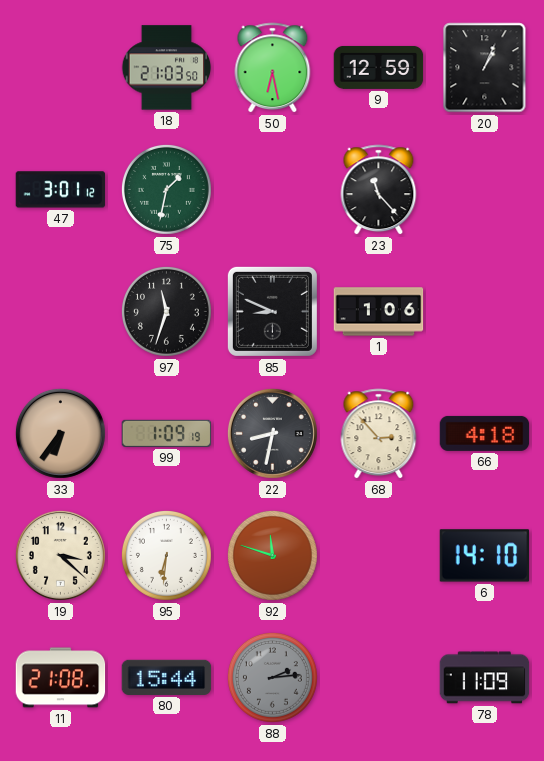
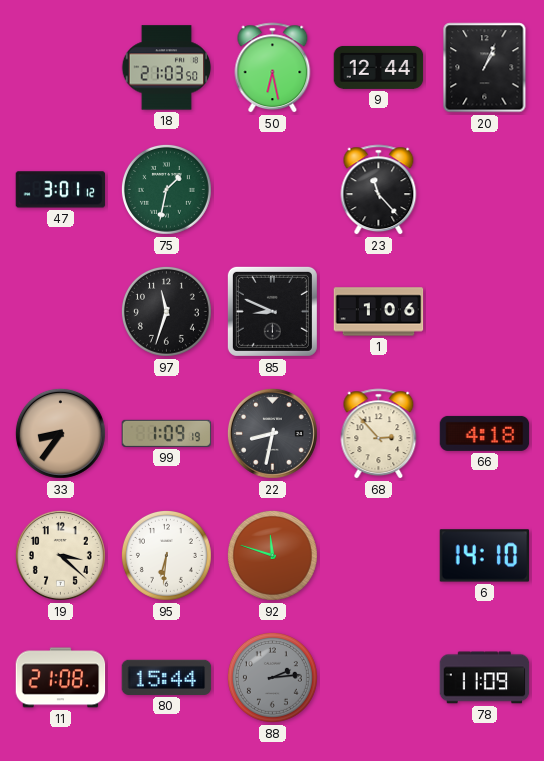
9: 12:59 -> 12:44 (379, 67)
33: 6:36 -> 8:36 (60, 433)
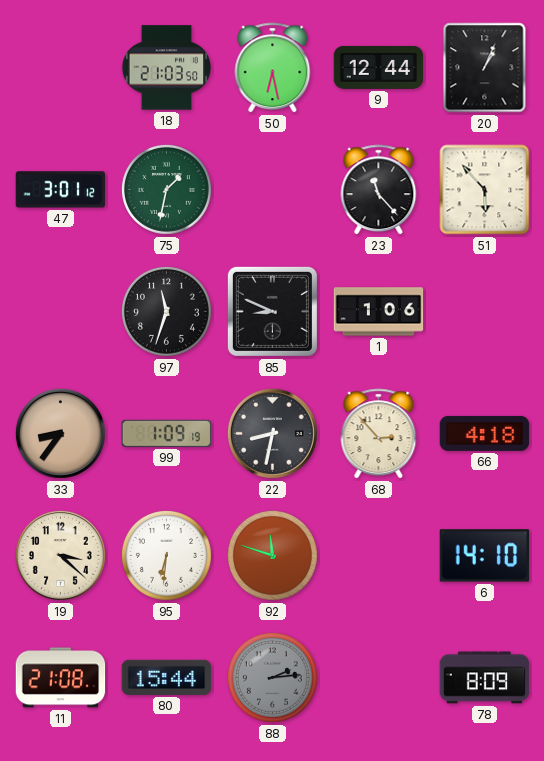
51: none -> 5:53 (485, 190)
78: 11:09 -> 8:09 (485, 678)
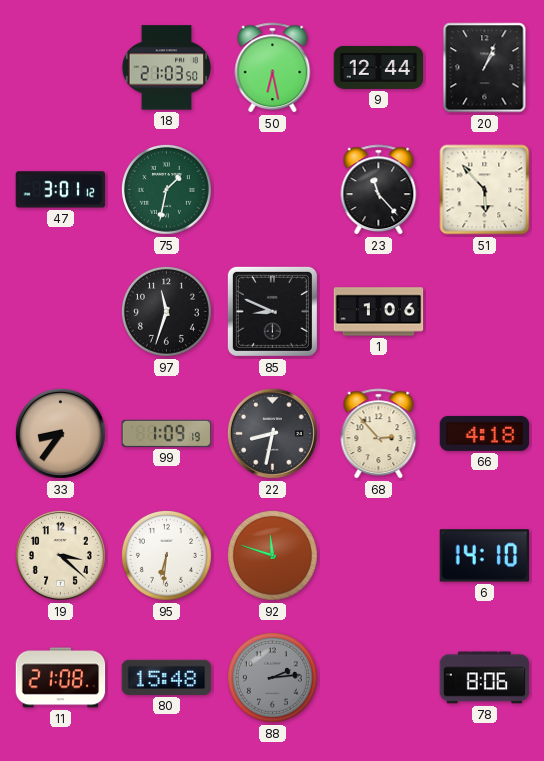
80: 15:44 -> 15:48 (167, 677)
78: 8:09 -> 8:06 (485, 678)
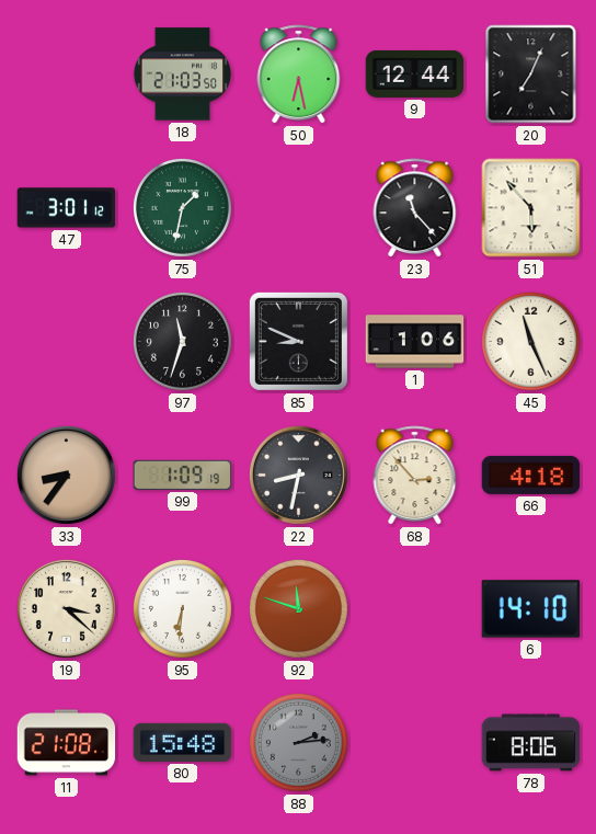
20: 1:04 -> 7:04 (531, 75)
45: none -> 11:26 (530, 341)
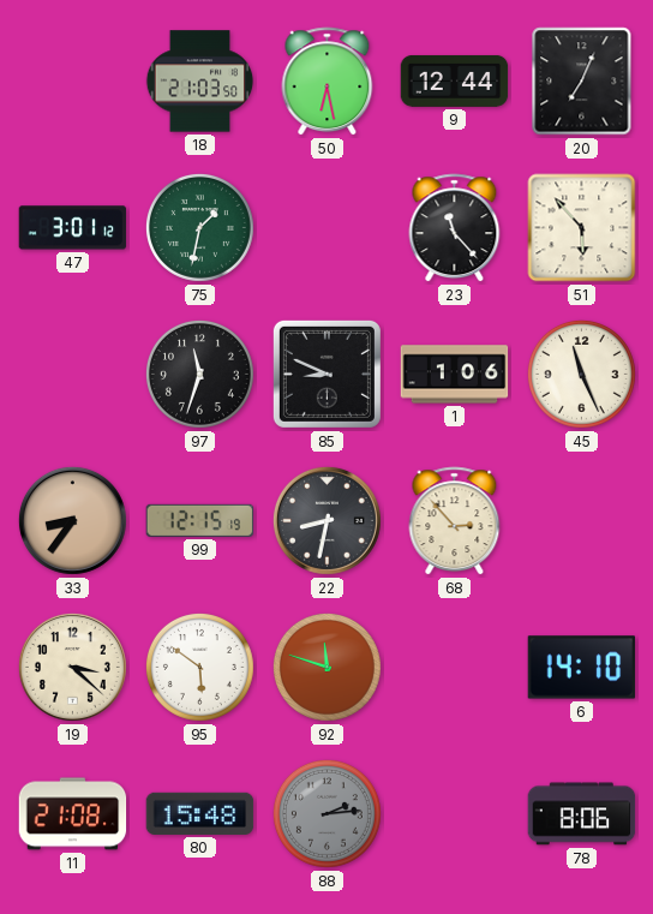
99: 1:09 -> 12:15 (200, 520)
66: 4:18 -> none (531, 475)
95: 6:31 -> 5:51 (199, 667)
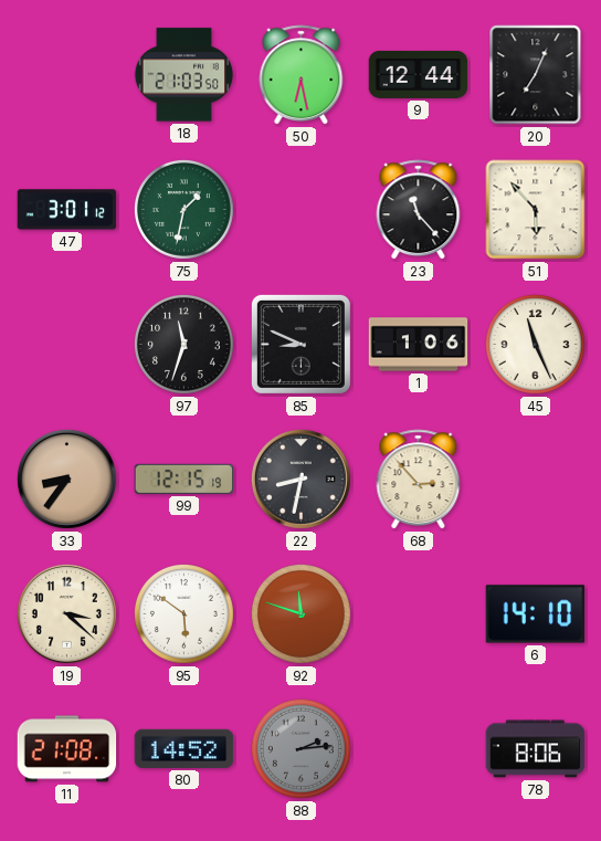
80: 15:48 -> 14:52 (184, 748)
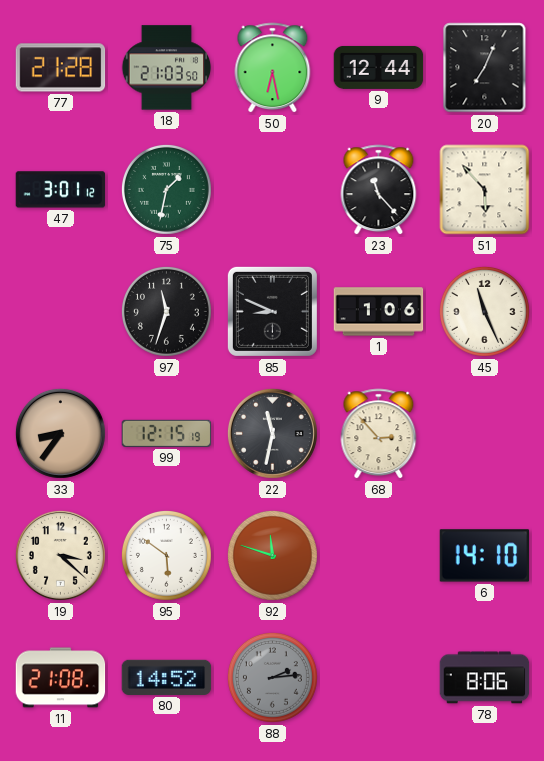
77: none -> 21:28 (61, 68)
22: 8:32 -> 11:32 (272, 433)
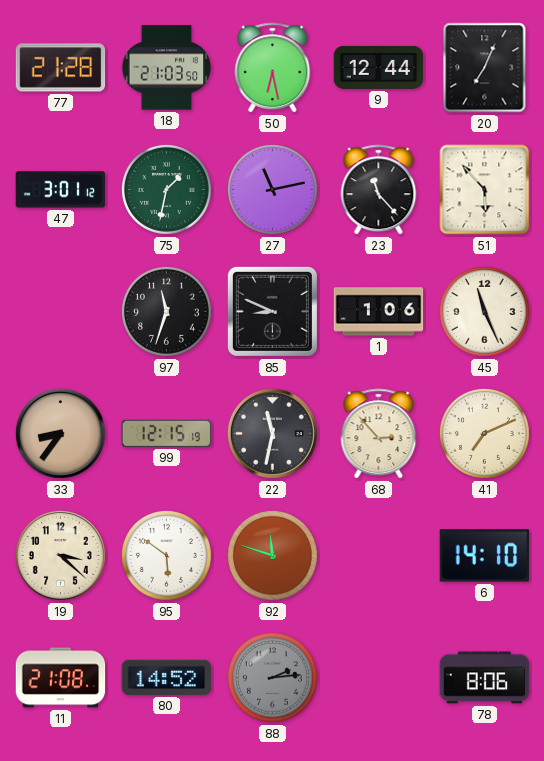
27: none -> 11:13 (272, 189)
41: none -> 7:11 (484, 433)
